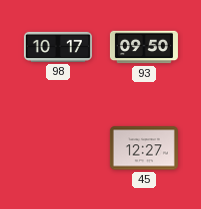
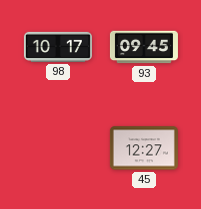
93: 09:50 -> 09:45 (144, 47)
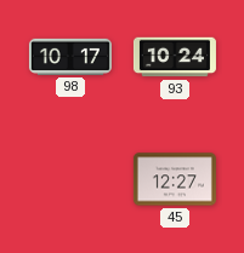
93: 09:45 -> 10:24 (175, 57)
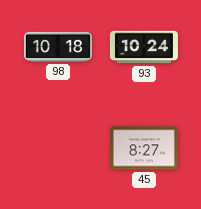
98: 10:17 -> 10:18 (58, 47)
45: 12:27 -> 8:27 (144, 148)
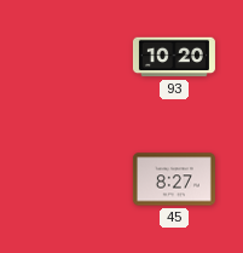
98: 10:18 -> none (58, 47)
93: 10:24 -> 10:20 (174, 57)
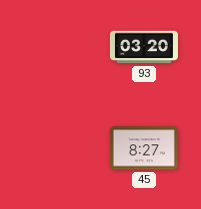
93: 10:20 -> 03:20 (144, 47)
